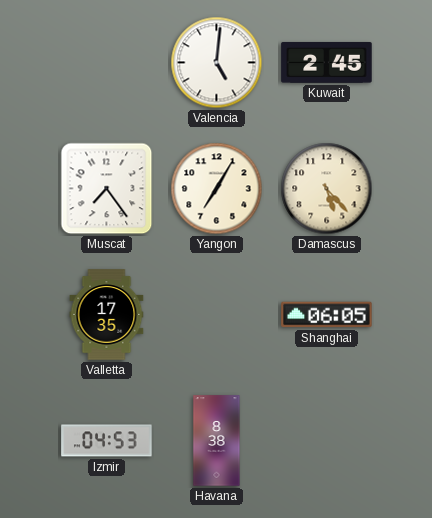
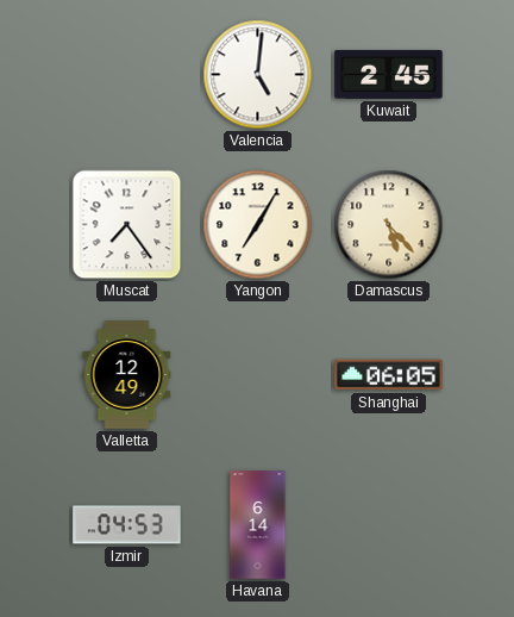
Valletta: 17:35 -> 12:49 (127, 375)
Havana: 8:38 -> 6:14 (258, 525)
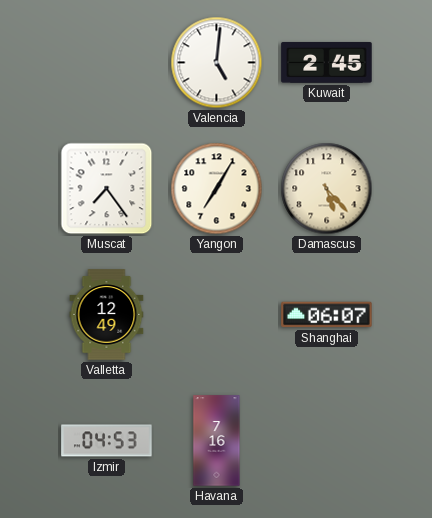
Shanghai: 06:05 -> 06:07 (327, 315)
Havana: 6:14 -> 7:16 (217, 441)
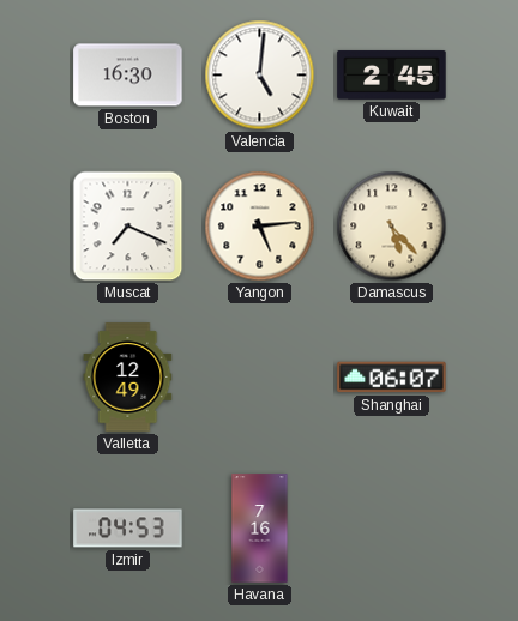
Boston: none -> 16:30 (128, 76)
Muscat: 7:24 -> 7:19 (128, 227)
Yangon: 7:05 -> 5:14 (260, 227)
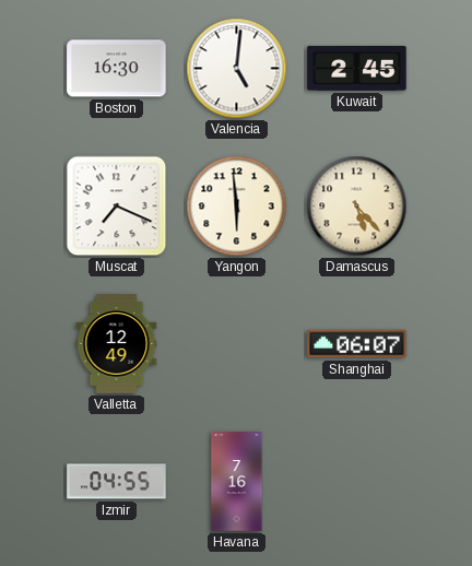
Yangon: 5:14 -> 5:59 (237, 207)
Izmir: 04:53 -> 04:55 (117, 482)
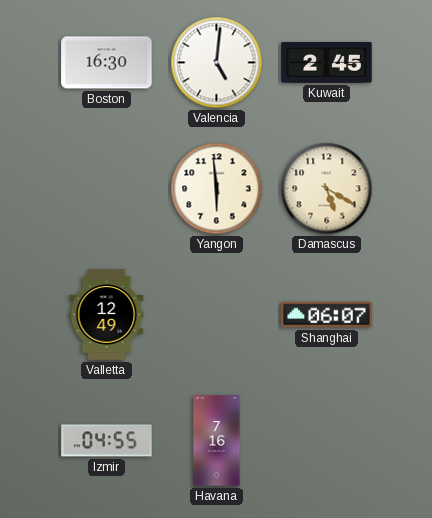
Muscat: 7:19 -> none (117, 207)
Damascus: 5:23 -> 5:20 (327, 189)
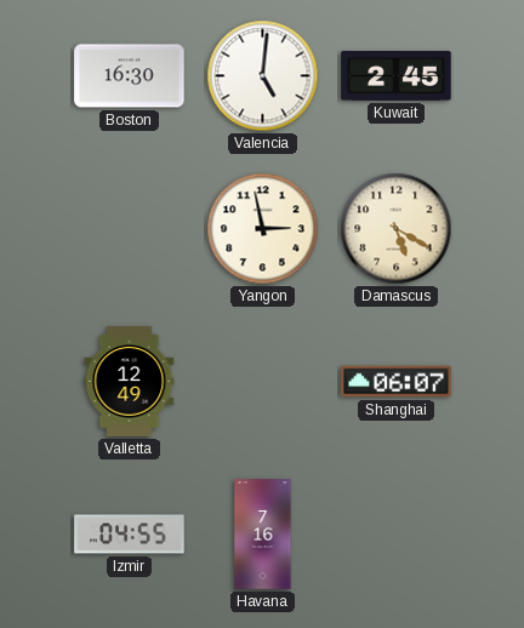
Yangon: 5:59 -> 2:58 (263, 229)
